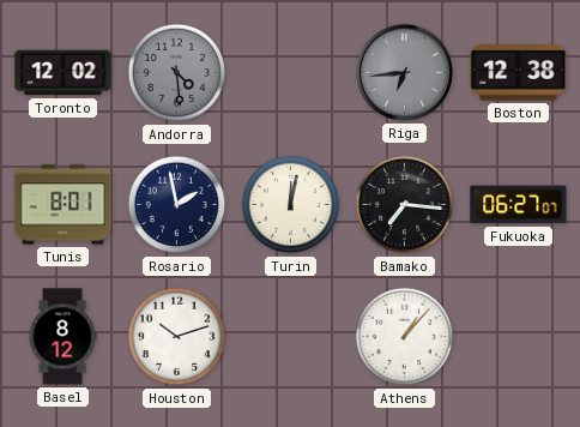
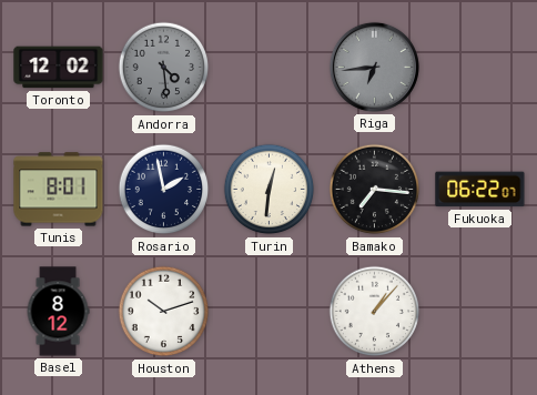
Boston: 12:38 -> none (519, 73)
Turin: 12:02 -> 12:31 (270, 190)
Fukuoka: 06:27 -> 06:22 (480, 190)
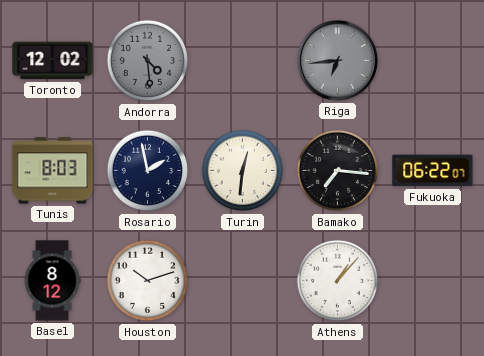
Tunis: 8:01 -> 8:03 (53, 171)
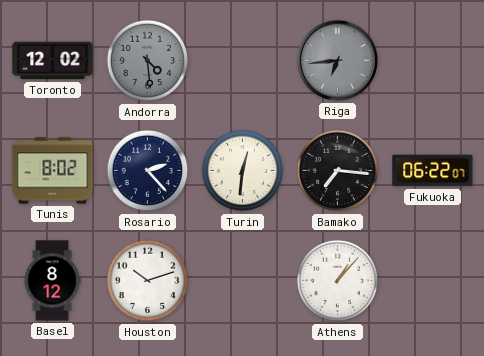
Tunis: 8:03 -> 8:02 (53, 171)
Rosario: 1:58 -> 2:23 (148, 171)
